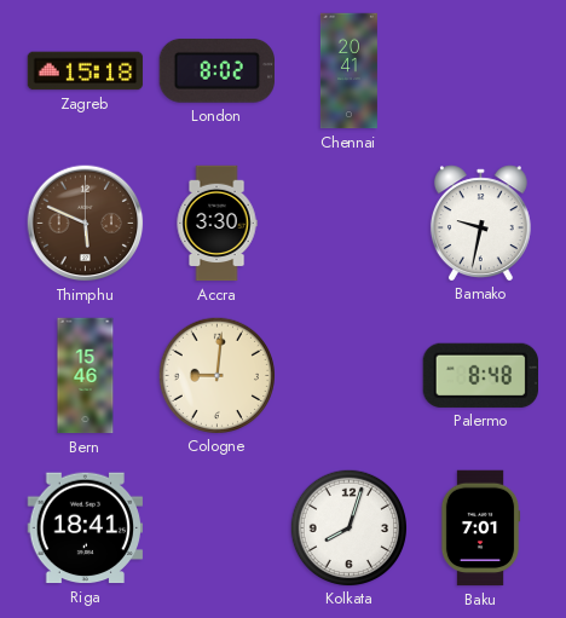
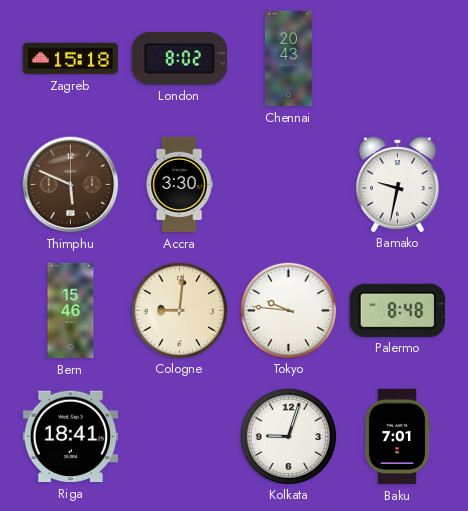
Chennai: 20:41 -> 20:43 (288, 59)
Tokyo: none -> 9:46 (288, 310)
Kolkata: 8:03 -> 9:03 (288, 436)
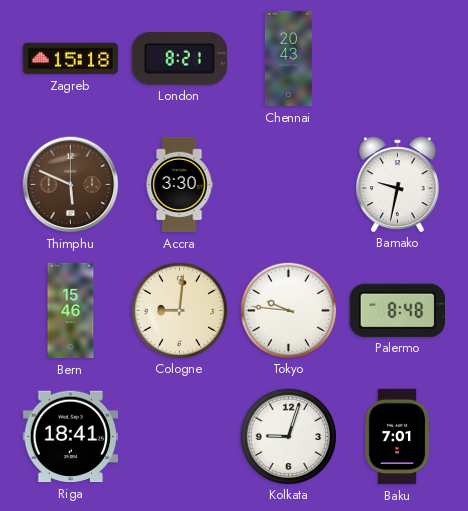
London: 8:02 -> 8:21 (179, 58)
